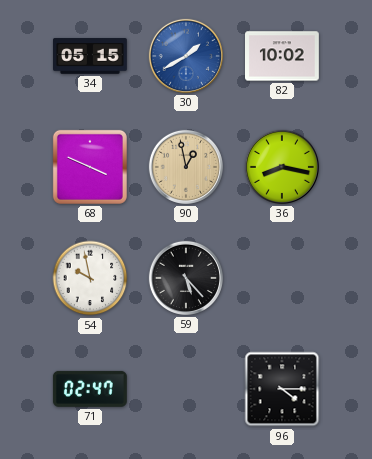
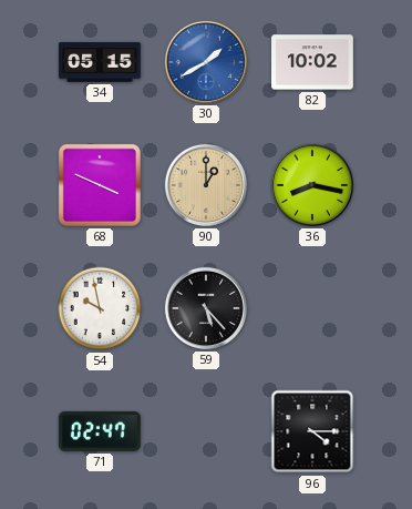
90: 12:58 -> 1:00 (206, 185)
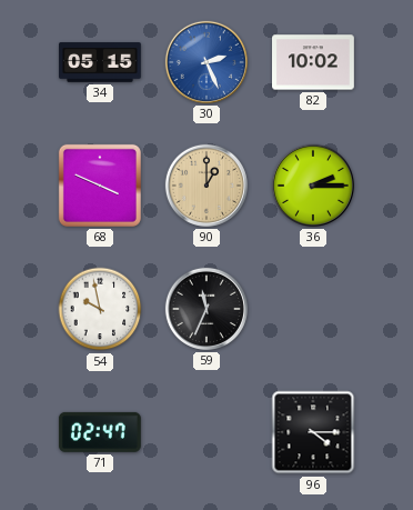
30: 1:40 -> 2:26 (206, 62)
36: 8:17 -> 2:15 (313, 186)
59: 5:23 -> 11:34 (206, 309)
